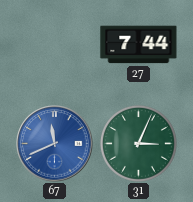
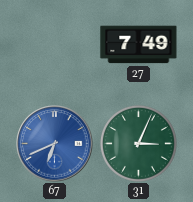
27: 7:44 -> 7:49 (139, 45)
67: 11:41 -> 6:41 (55, 144)
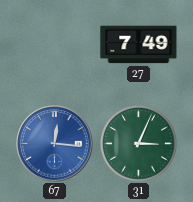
67: 6:41 -> 12:16 (55, 144)
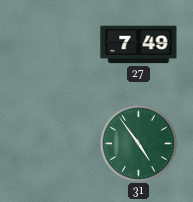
67: 12:16 -> none (55, 144)
31: 3:04 -> 4:54 (138, 143)
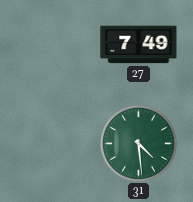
31: 4:54 -> 4:29 (138, 143)
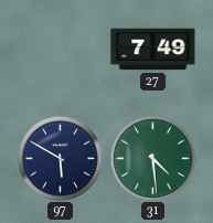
97: none -> 5:50 (60, 158)
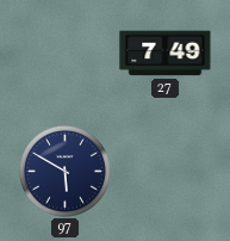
31: 4:29 -> none (152, 158)
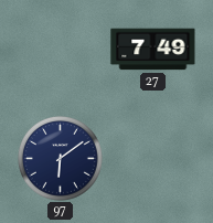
97: 5:50 -> 6:09 (60, 158)
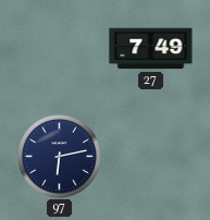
97: 6:09 -> 6:13 (59, 156)
